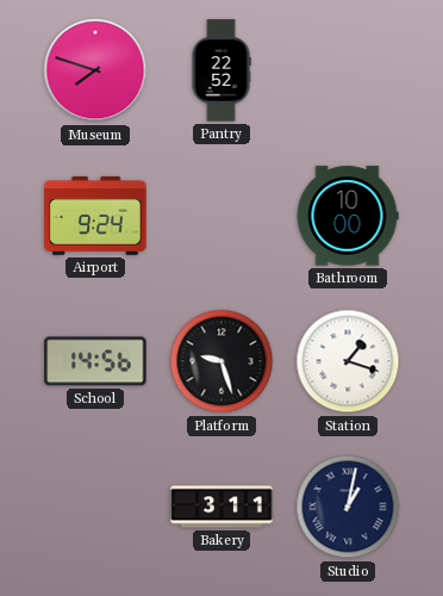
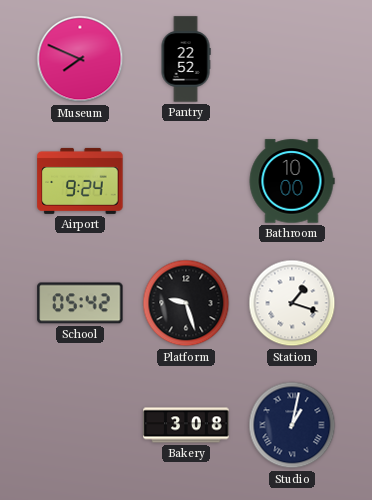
Museum: 7:48 -> 7:49 (80, 59)
School: 14:56 -> 05:42 (80, 303)
Bakery: 3:11 -> 3:08 (186, 425)
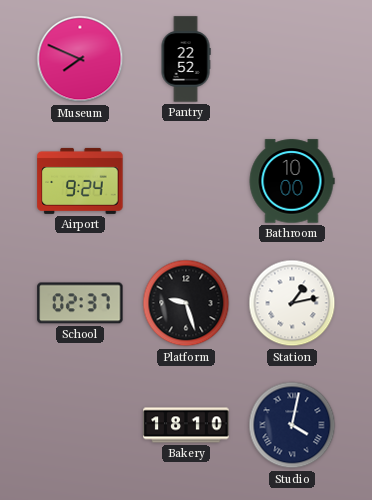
School: 05:42 -> 02:37 (80, 303)
Station: 1:18 -> 1:13 (292, 303)
Bakery: 3:08 -> 18:10 (186, 425)
Studio: 1:02 -> 4:02 (292, 425)
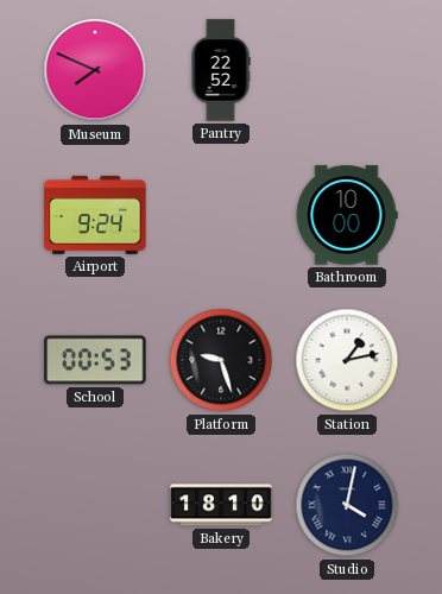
School: 02:37 -> 00:53 (95, 360)
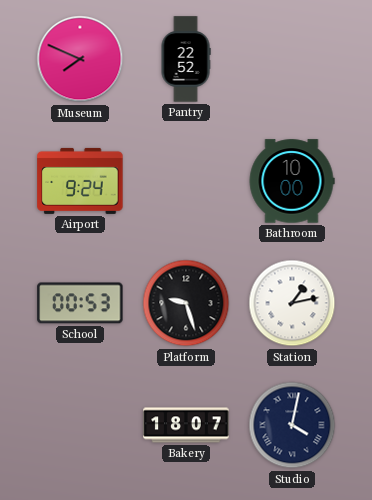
Bakery: 18:10 -> 18:07 (186, 425)
